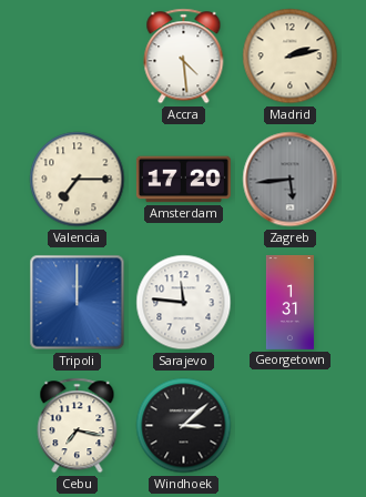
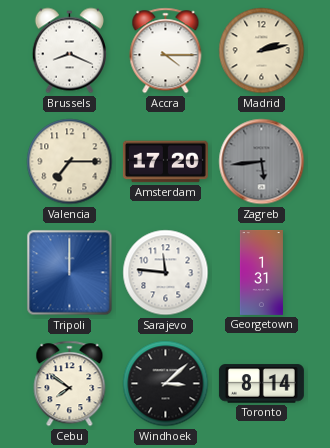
Brussels: none -> 8:19 (69, 51)
Accra: 4:29 -> 4:15 (166, 51)
Cebu: 7:17 -> 7:51 (70, 384)
Toronto: none -> 8:14 (261, 384)
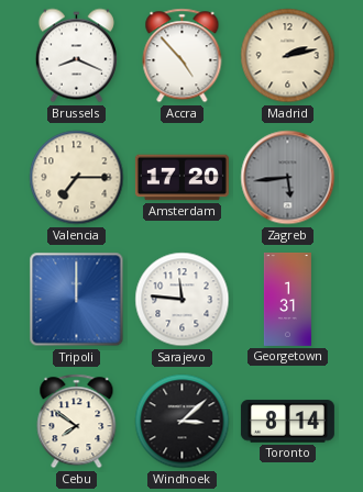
Accra: 4:15 -> 4:53 (183, 56)
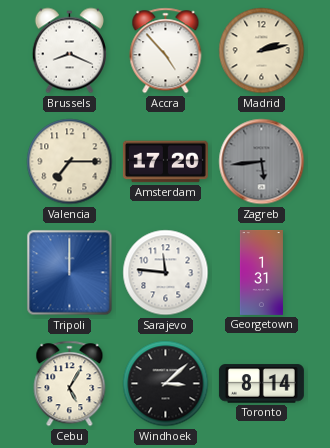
Cebu: 7:51 -> 5:05 (70, 384)
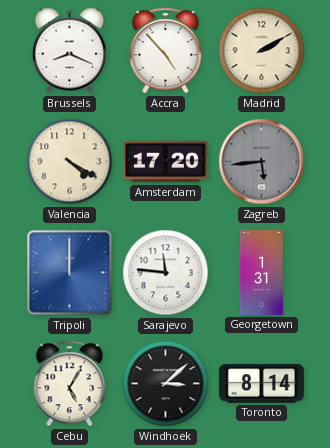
Madrid: 2:13 -> 2:10 (262, 51)
Valencia: 7:15 -> 4:20 (70, 162)
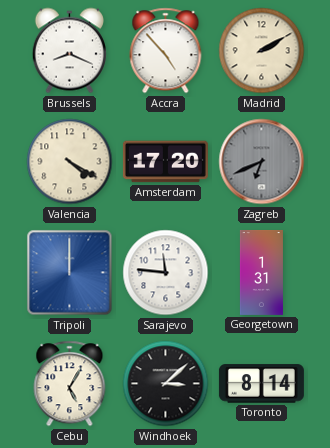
Zagreb: 5:44 -> 6:41 (262, 162)
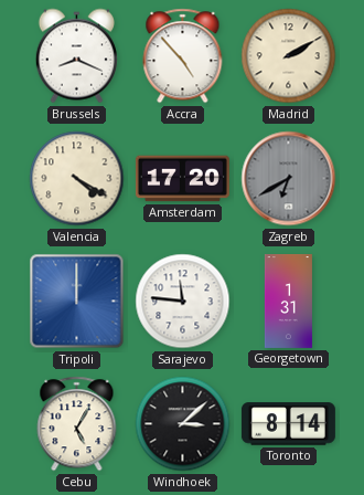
Zagreb: 6:41 -> 6:40 (289, 179)
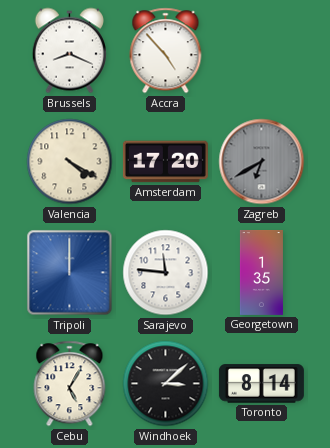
Madrid: 2:10 -> none (289, 56)
Georgetown: 1:31 -> 1:35 (261, 272)
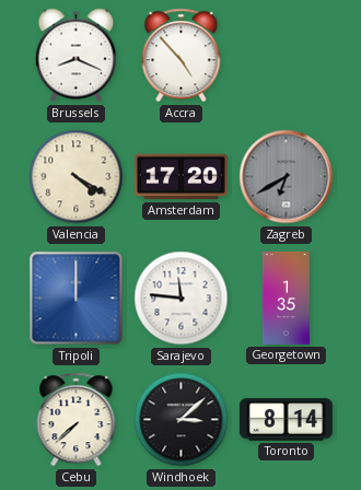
Cebu: 5:05 -> 7:38 (77, 420)
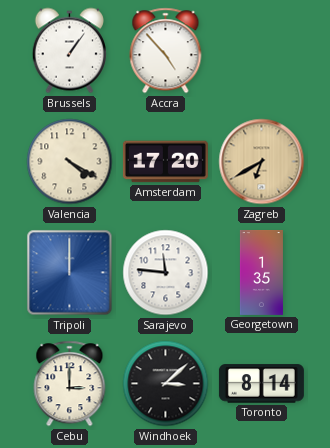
Brussels: 8:19 -> 1:06 (69, 51)
Zagreb dial: grey -> champagne (262, 162)
Cebu: 7:38 -> 3:00 (70, 384)
